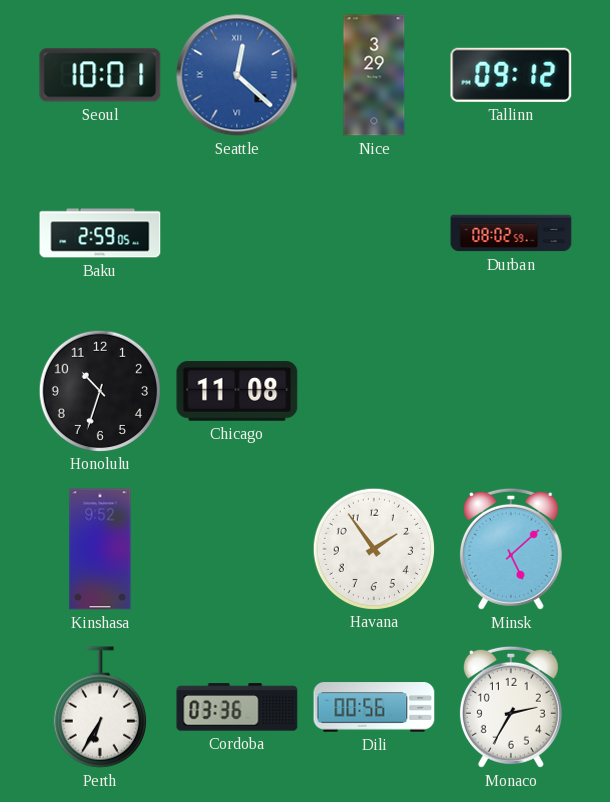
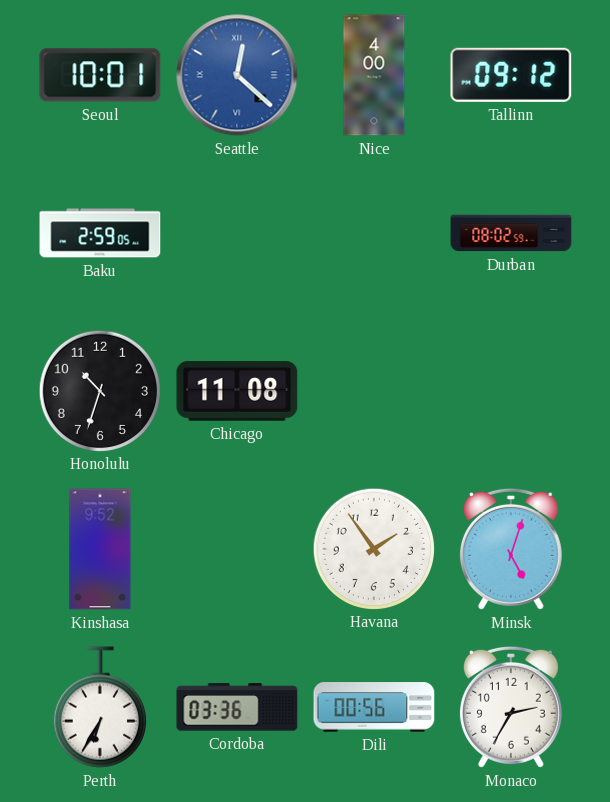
Nice: 3:29 -> 4:00 (374, 75)
Minsk: 5:08 -> 5:03 (511, 549)
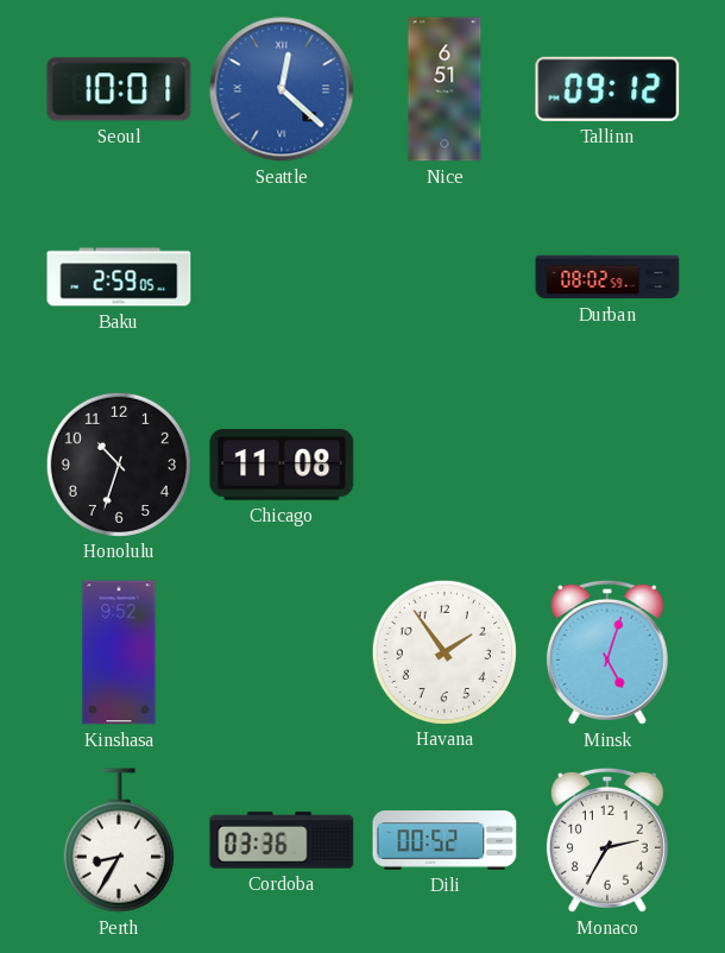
Nice: 4:00 -> 6:51 (445, 89)
Perth: 6:35 -> 8:35 (119, 840)
Dili: 00:56 -> 00:52 (445, 840)
